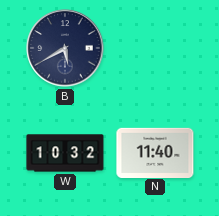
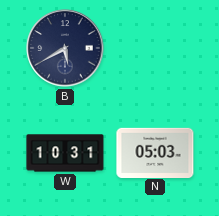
W: 10:32 -> 10:31 (65, 153)
N: 11:40 -> 05:03 (155, 152)
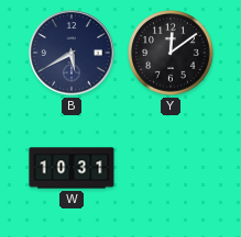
Y: none -> 12:09 (172, 54)
N: 05:03 -> none (155, 152)
